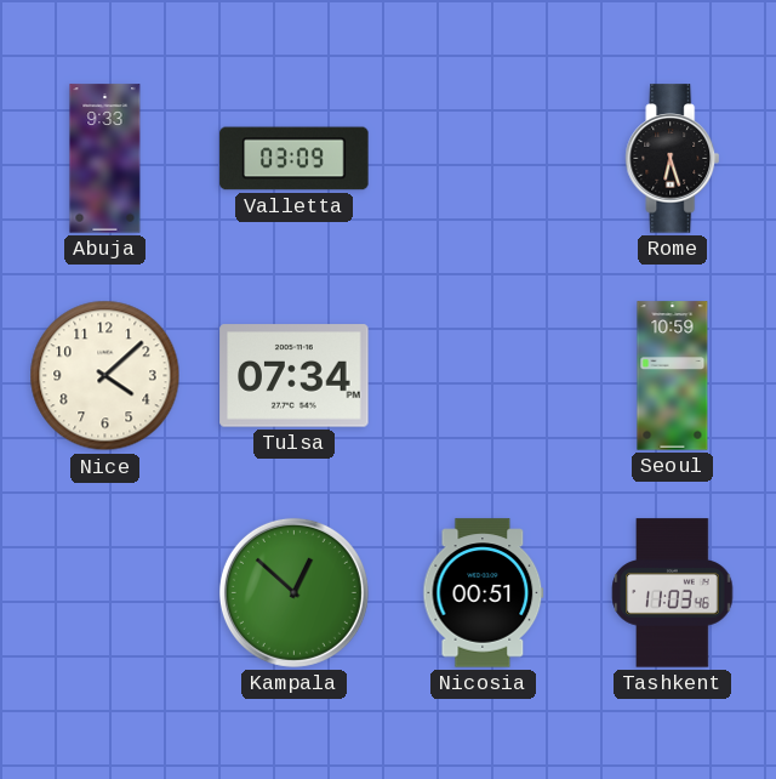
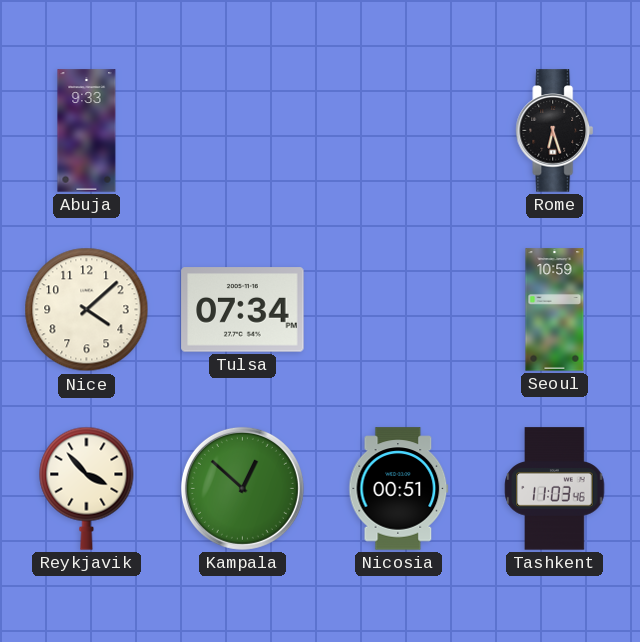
Valletta: 03:09 -> none (295, 159)
Reykjavik: none -> 3:53 (87, 488)
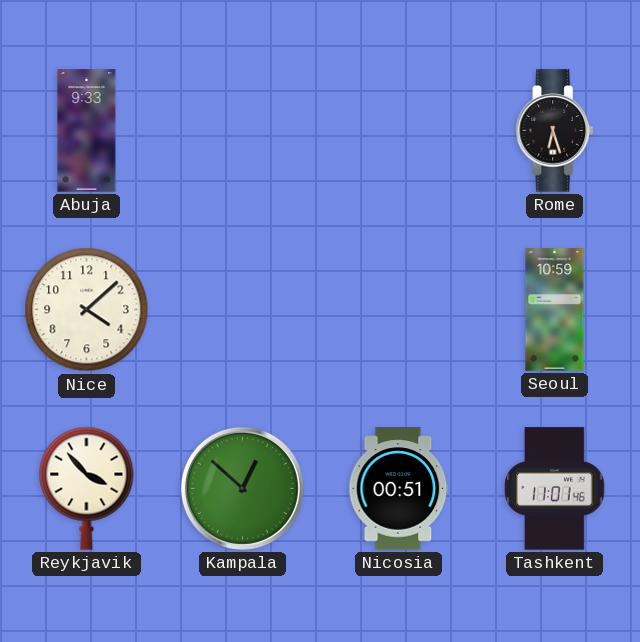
Tulsa: 07:34 -> none (243, 310)
Tashkent: 11:03 -> 11:01 (555, 489)
